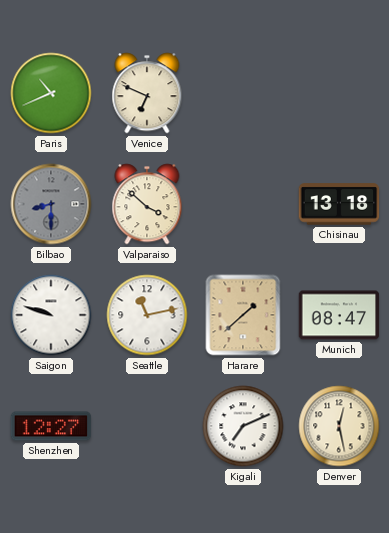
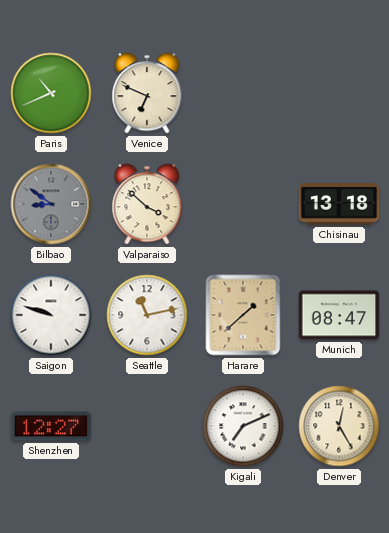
Bilbao: 8:30 -> 8:51 (51, 204)
Denver: 12:28 -> 12:25 (339, 426)
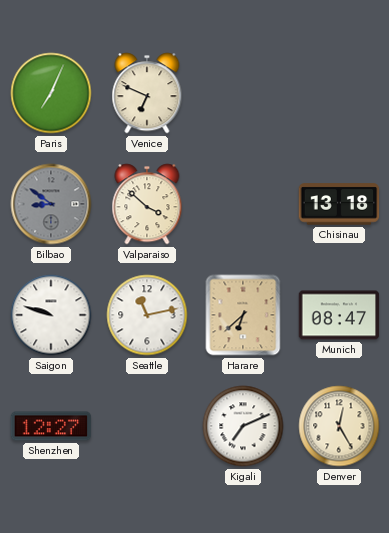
Paris: 10:41 -> 7:04 (51, 93)
Harare: 1:38 -> 6:38 (243, 315)
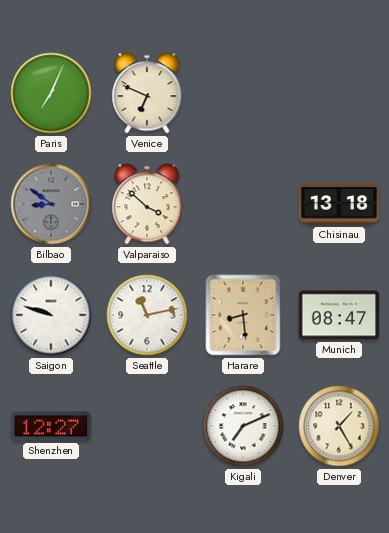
Harare: 6:38 -> 8:29 (243, 315)
Denver: 12:25 -> 1:25 (339, 426)
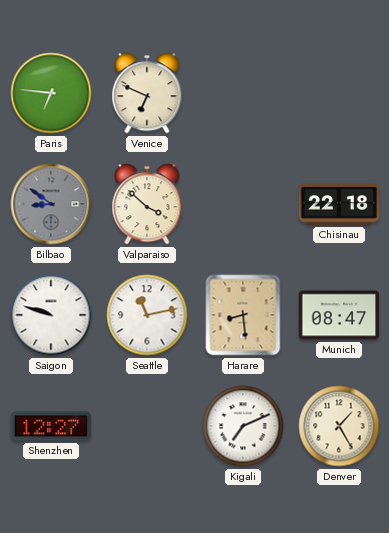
Paris: 7:04 -> 6:46 (51, 93)
Chisinau: 13:18 -> 22:18 (339, 204)
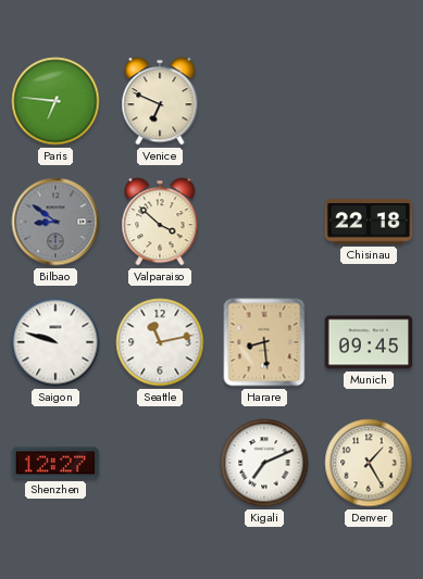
Munich: 08:47 -> 09:45 (369, 342)
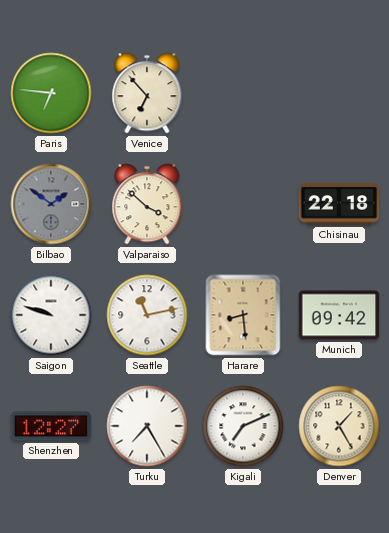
Venice: 6:49 -> 6:53 (147, 93)
Bilbao: 8:51 -> 1:51 (51, 204)
Munich: 09:45 -> 09:42 (339, 315)
Turku: none -> 7:25 (147, 426)
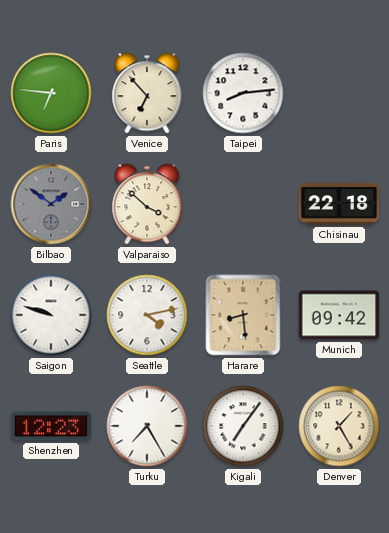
Taipei: none -> 8:14 (243, 93)
Seattle: 11:13 -> 4:13 (147, 315)
Shenzhen: 12:27 -> 12:23 (51, 426)
Kigali: 7:11 -> 7:06 (243, 426)
